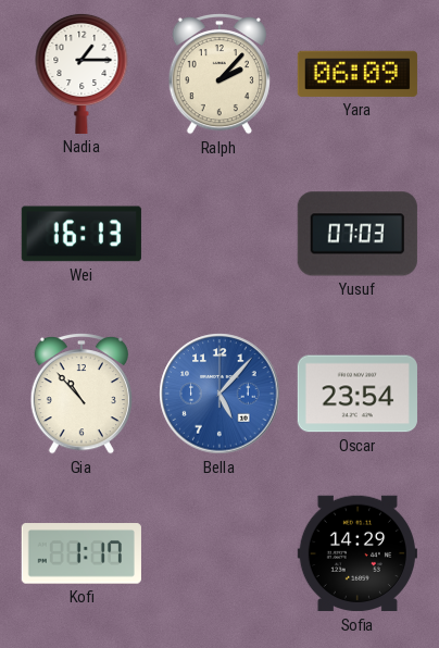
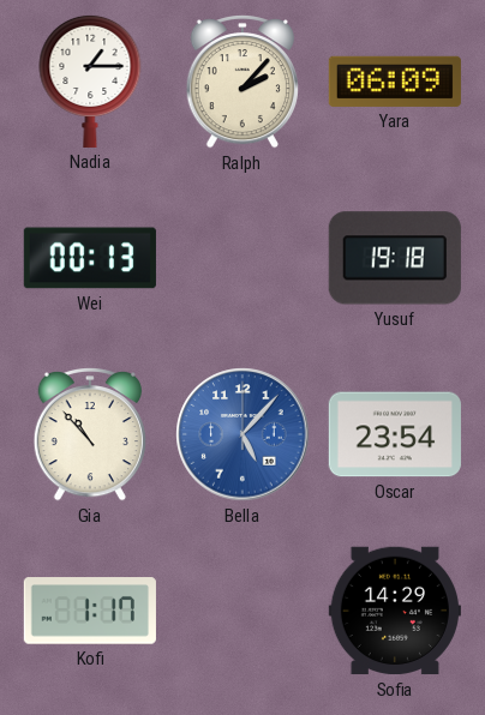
Wei: 16:13 -> 00:13 (90, 258)
Yusuf: 07:03 -> 19:18 (395, 258)
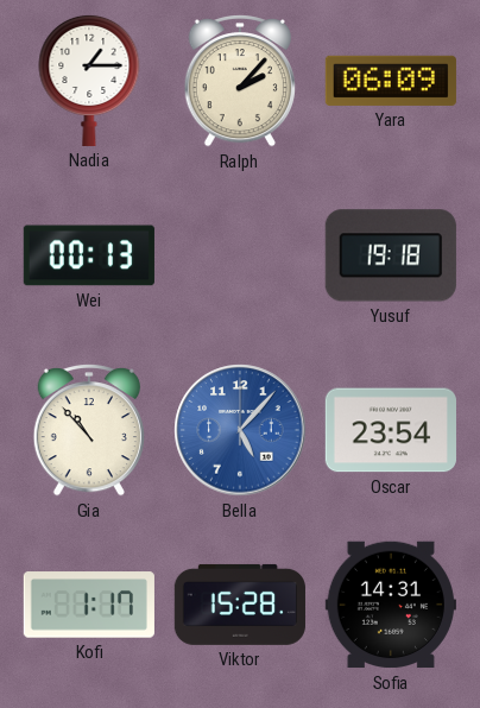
Viktor: none -> 15:28 (240, 605)
Sofia: 14:29 -> 14:31 (391, 605)
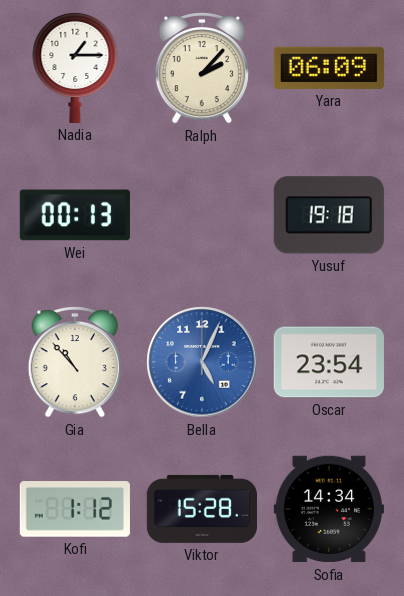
Bella: 5:07 -> 5:04 (202, 362)
Kofi: 1:17 -> 1:12 (75, 509)
Sofia: 14:31 -> 14:34 (329, 509)
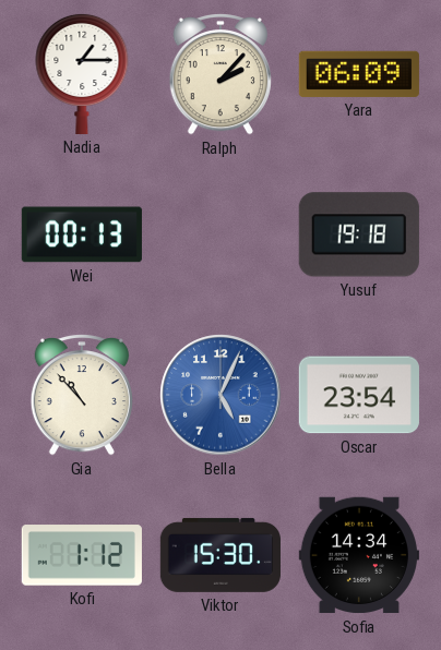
Viktor: 15:28 -> 15:30 (221, 555)
